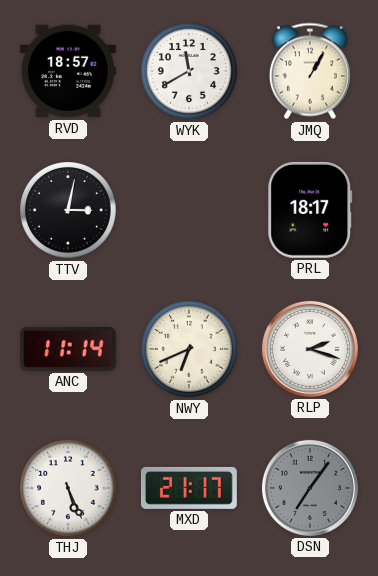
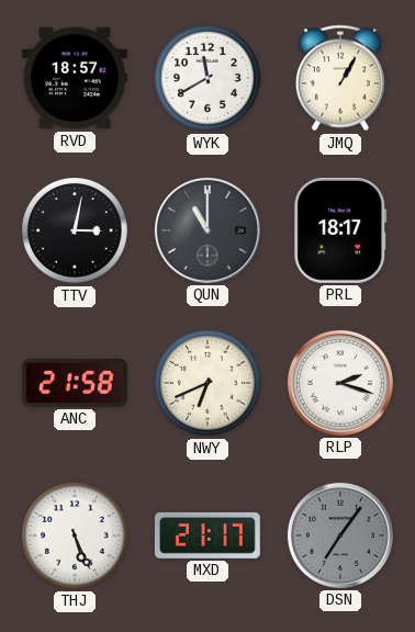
QUN: none -> 11:00 (207, 230)
ANC: 11:14 -> 21:58 (75, 383)
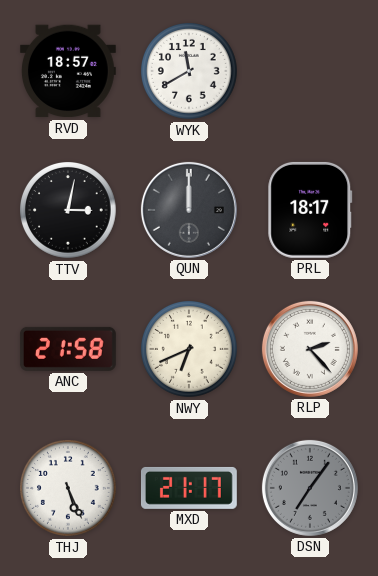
JMQ: 1:05 -> none (340, 78)
QUN: 11:00 -> 12:00 (189, 210)
RLP: 2:18 -> 2:23 (310, 349)
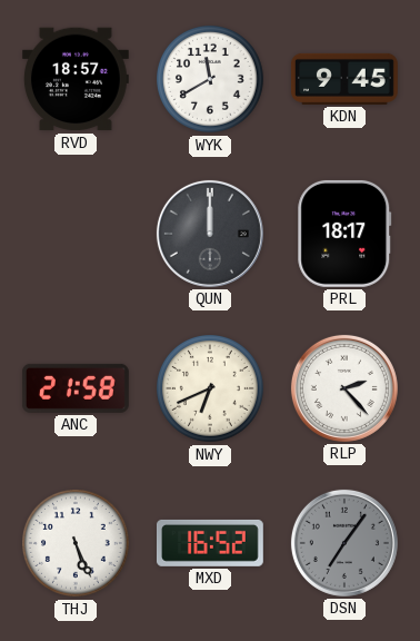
KDN: none -> 9:45 (344, 79)
TTV: 3:02 -> none (69, 211)
MXD: 21:17 -> 16:52 (210, 543)
